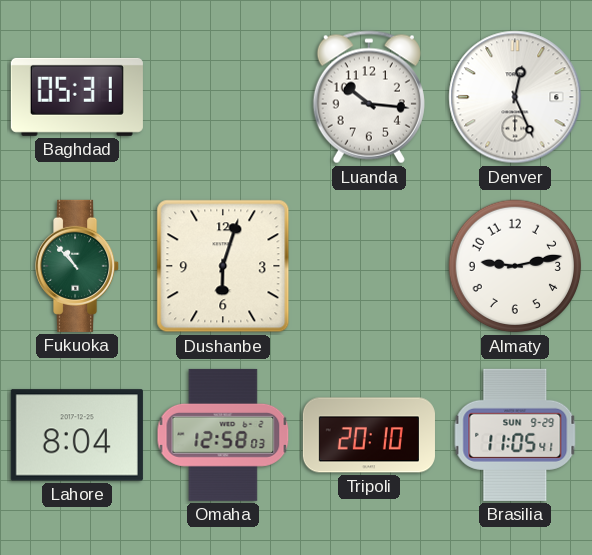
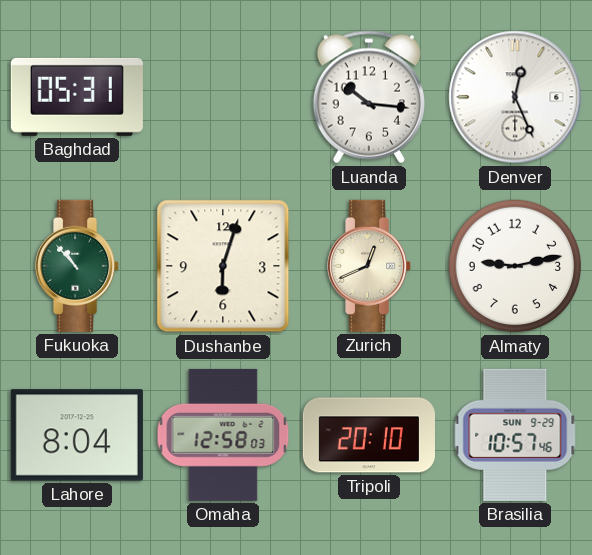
Zurich: none -> 12:41 (370, 266)
Brasilia: 11:05 -> 10:57 (515, 435)
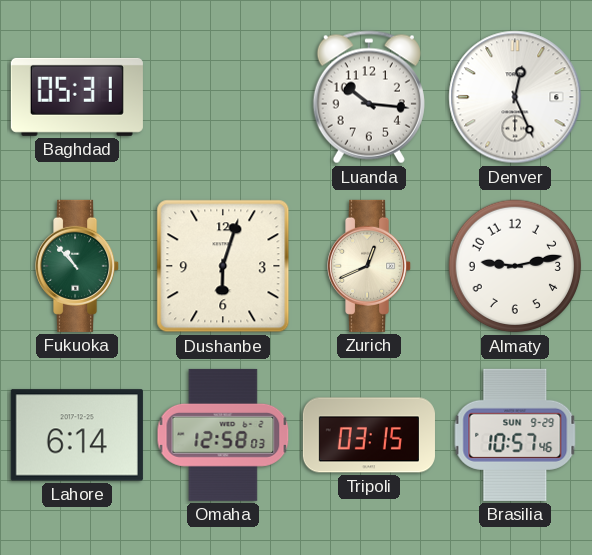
Lahore: 8:04 -> 6:14 (77, 435)
Tripoli: 20:10 -> 03:15 (369, 435)
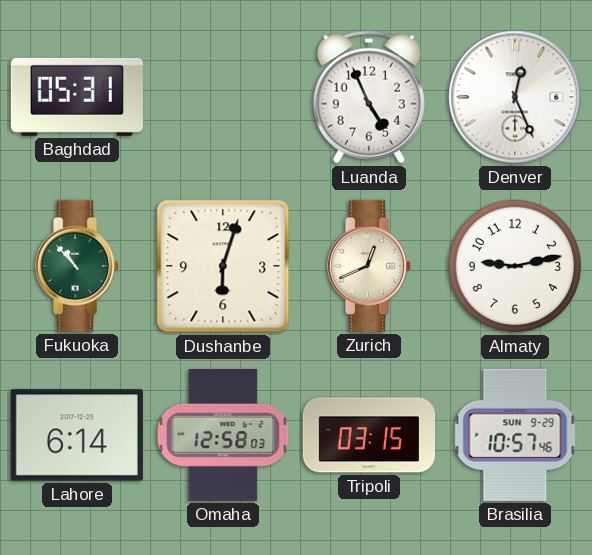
Luanda: 10:16 -> 4:56 (369, 97)
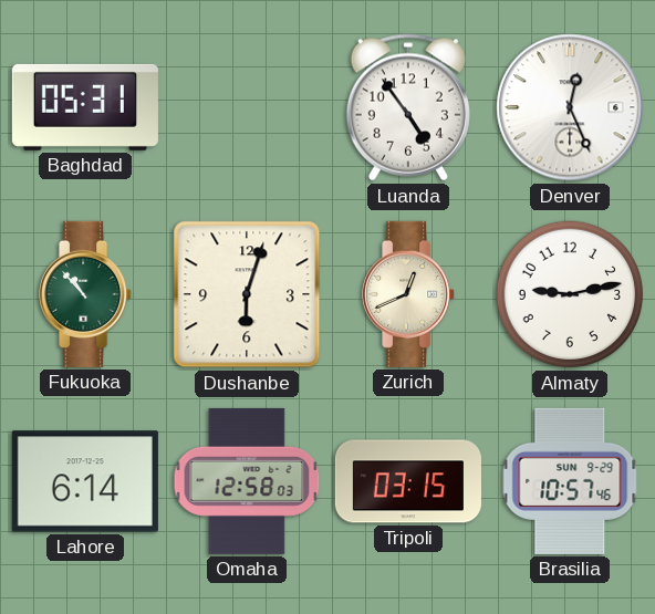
Luanda: 4:56 -> 4:54 (408, 107)
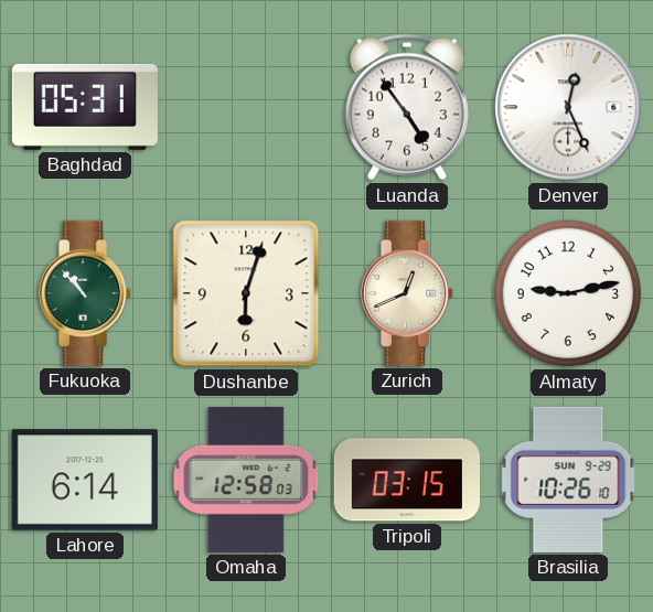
Brasilia: 10:57 -> 10:26 (568, 480)
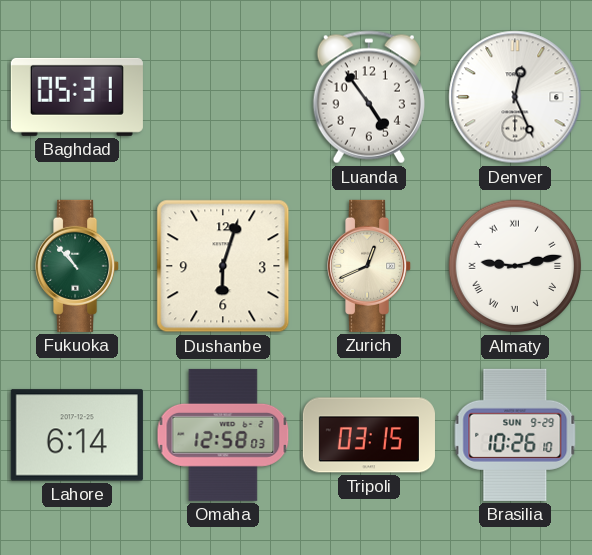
Almaty numerals: Arabic -> Roman (515, 266)
